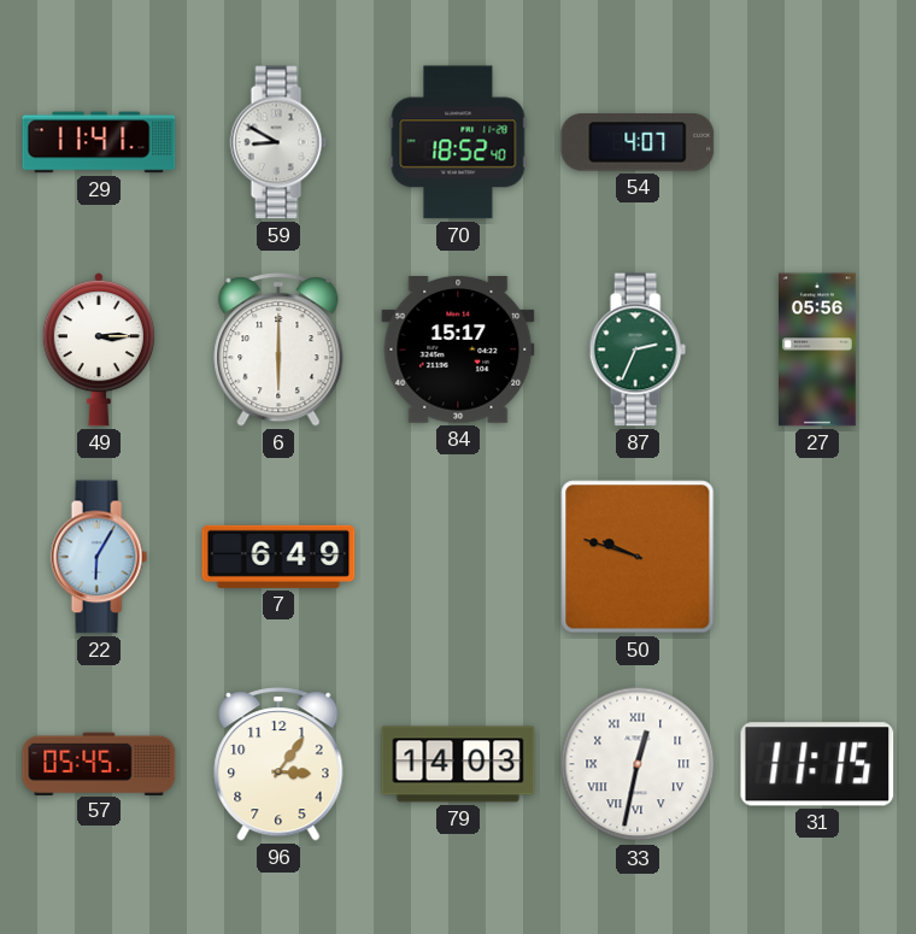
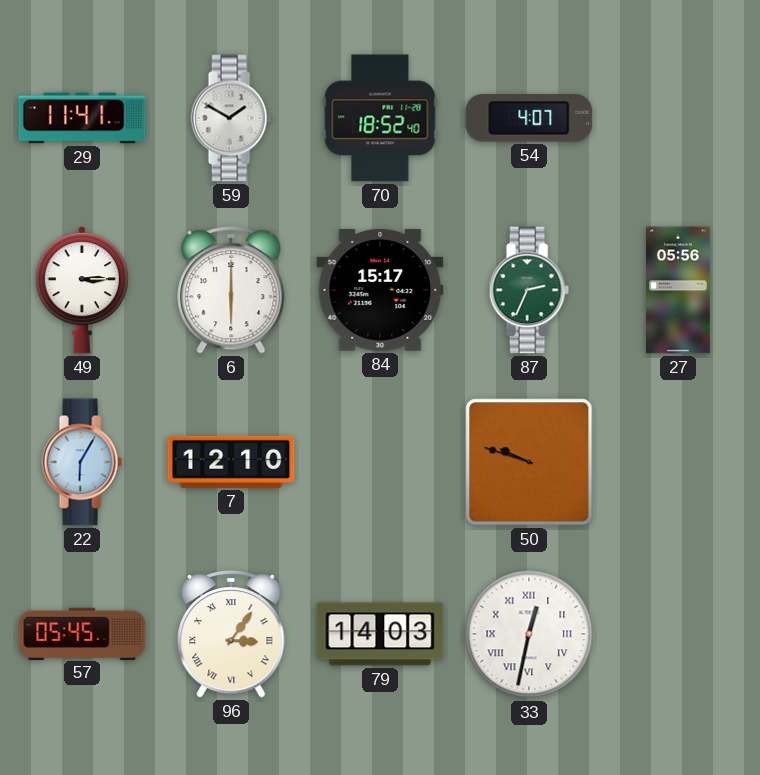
59: 8:50 -> 1:50 (231, 118)
7: 6:49 -> 12:10 (231, 462)
96 numerals: Arabic -> Roman (231, 634)
31: 11:15 -> none (817, 764)
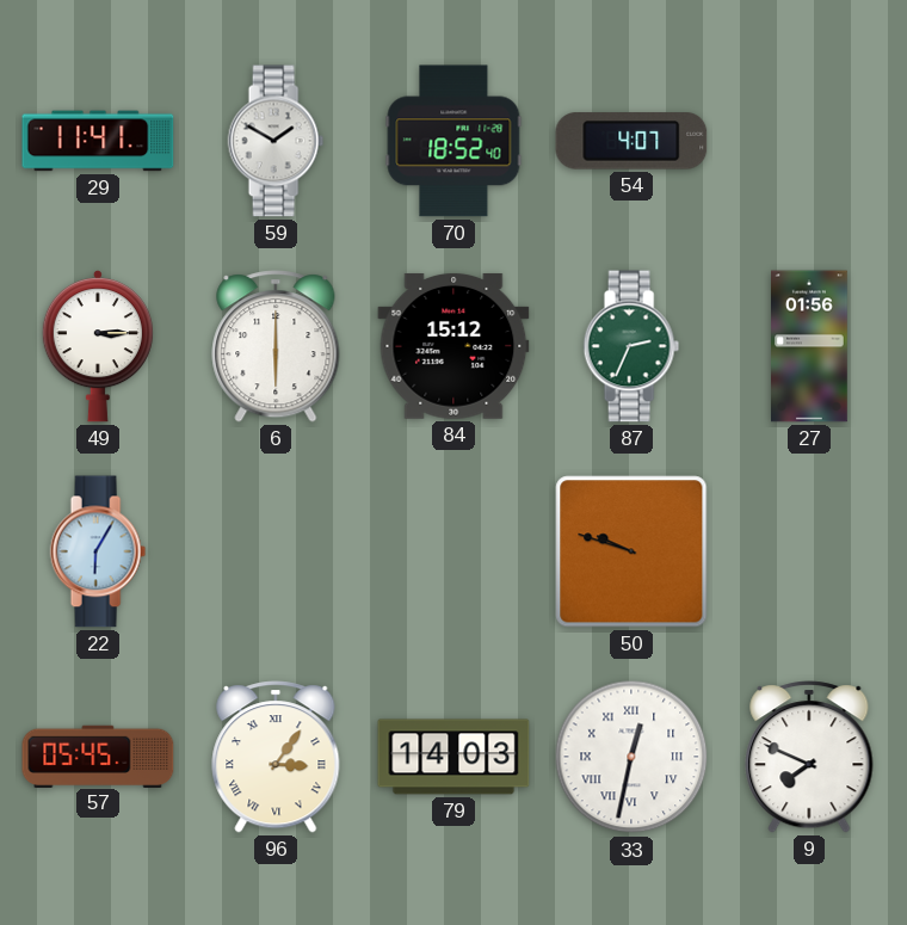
84: 15:17 -> 15:12 (453, 346)
27: 05:56 -> 01:56 (810, 346)
7: 12:10 -> none (231, 462)
9: none -> 7:49 (809, 757)
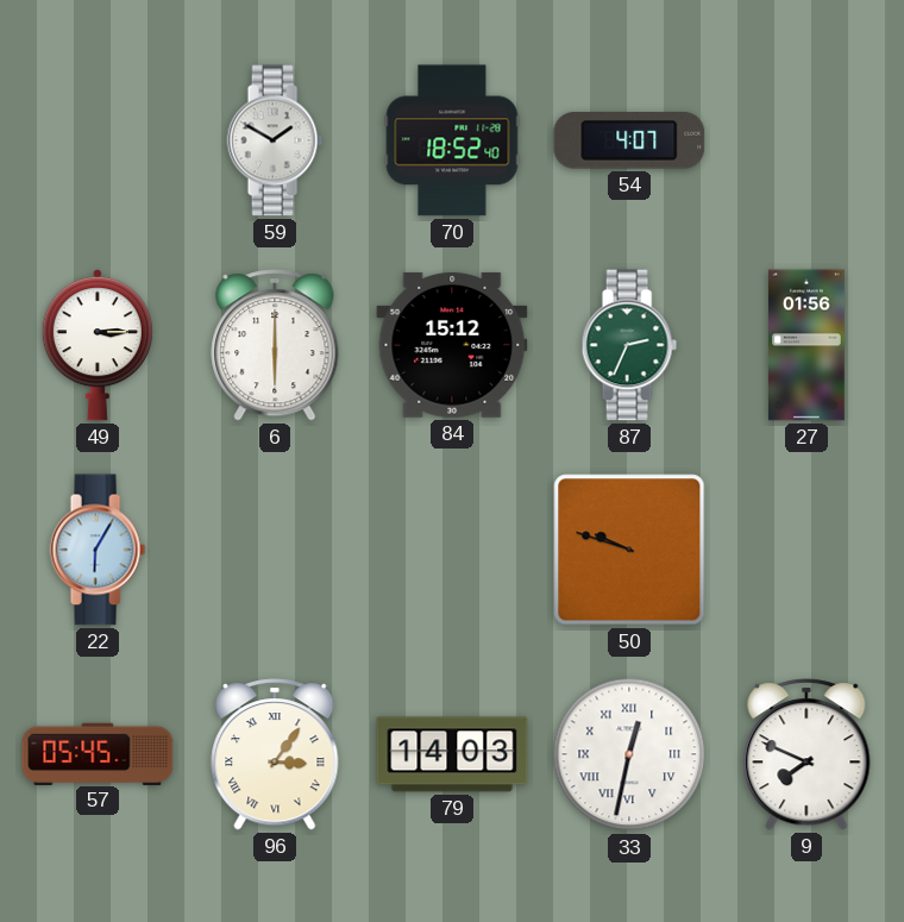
29: 11:41 -> none (98, 141)
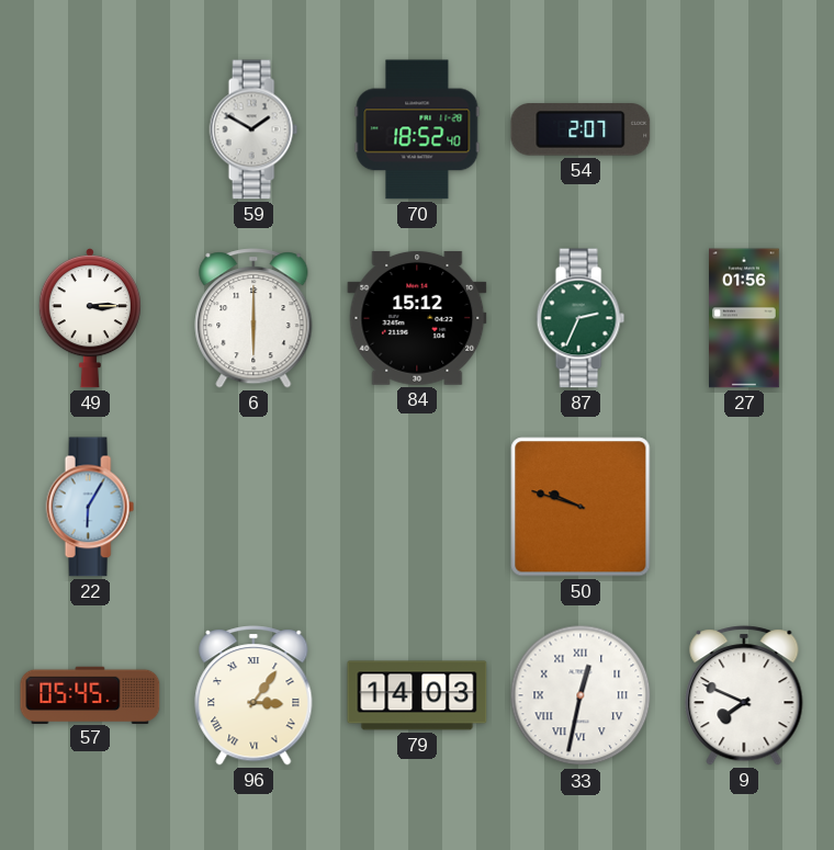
54: 4:07 -> 2:07 (581, 129)
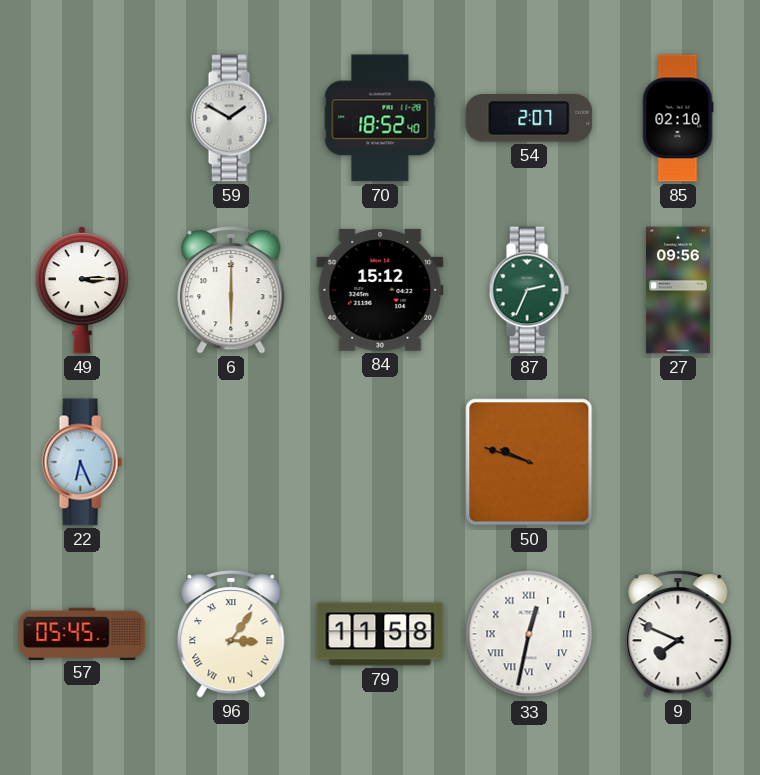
85: none -> 02:10 (678, 118)
27: 01:56 -> 09:56 (679, 290)
22: 6:05 -> 6:26 (82, 462)
79: 14:03 -> 11:58 (380, 634)
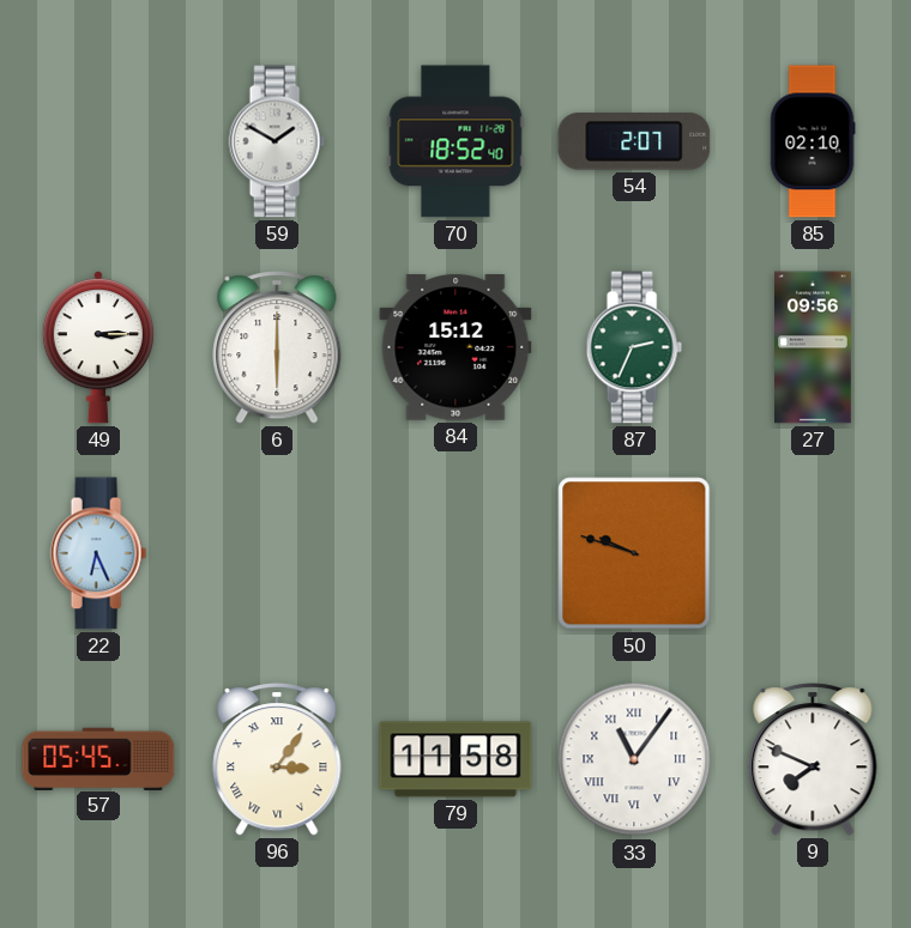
33: 12:32 -> 11:06 (634, 759)
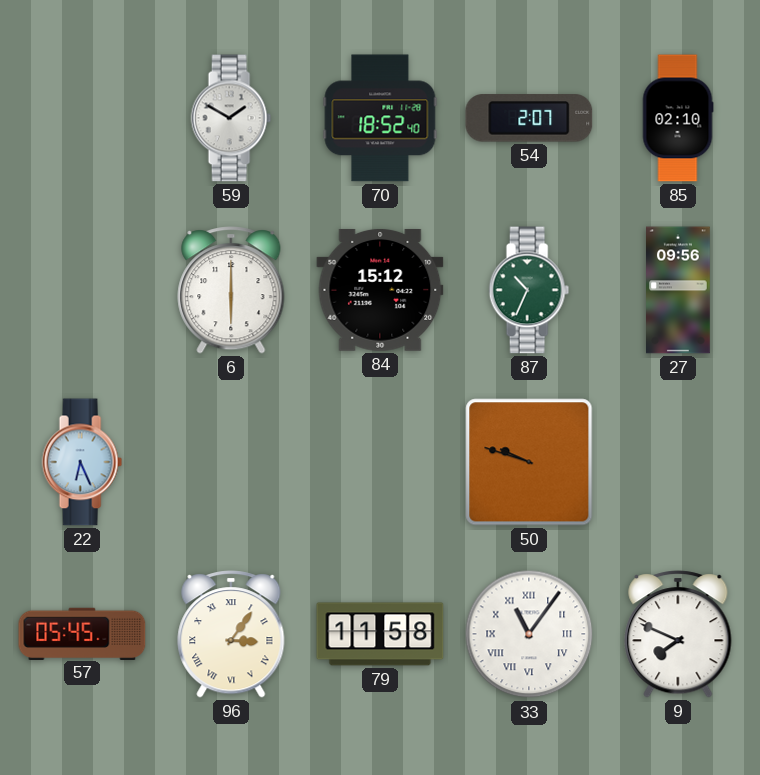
49: 3:15 -> none (98, 347)
87: 2:34 -> 10:34 (529, 290)
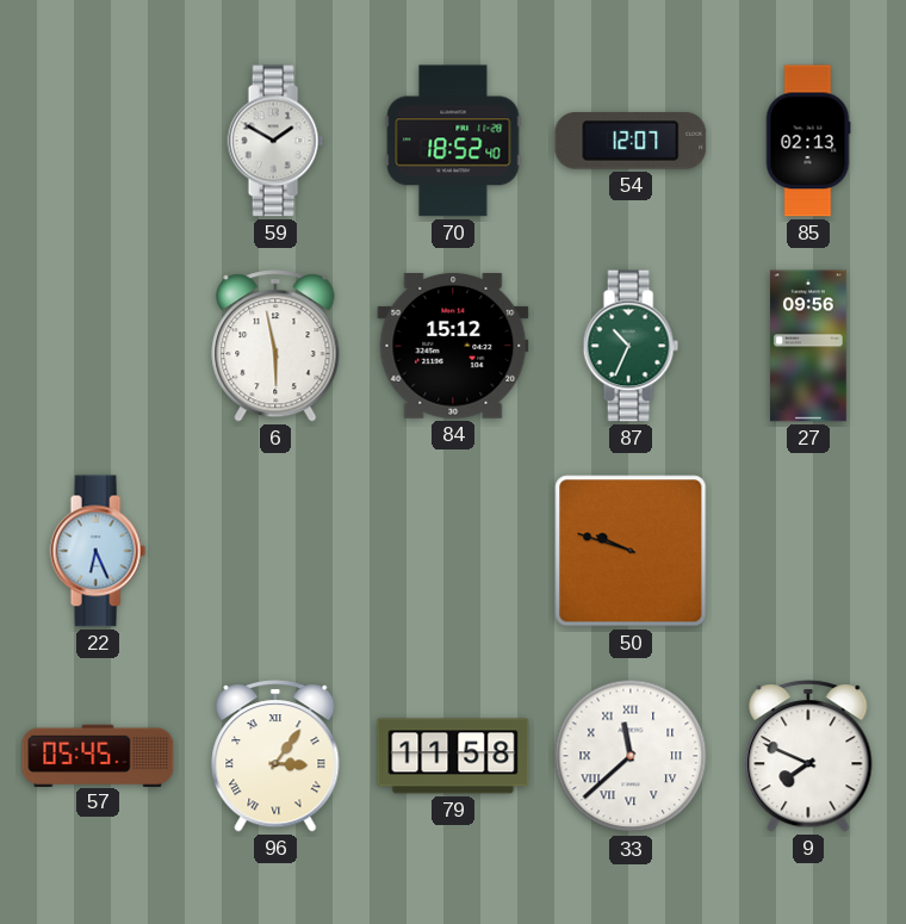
54: 2:07 -> 12:07 (631, 141)
85: 02:10 -> 02:13 (808, 141)
6: 6:00 -> 5:58 (275, 346)
33: 11:06 -> 11:38 (631, 756)
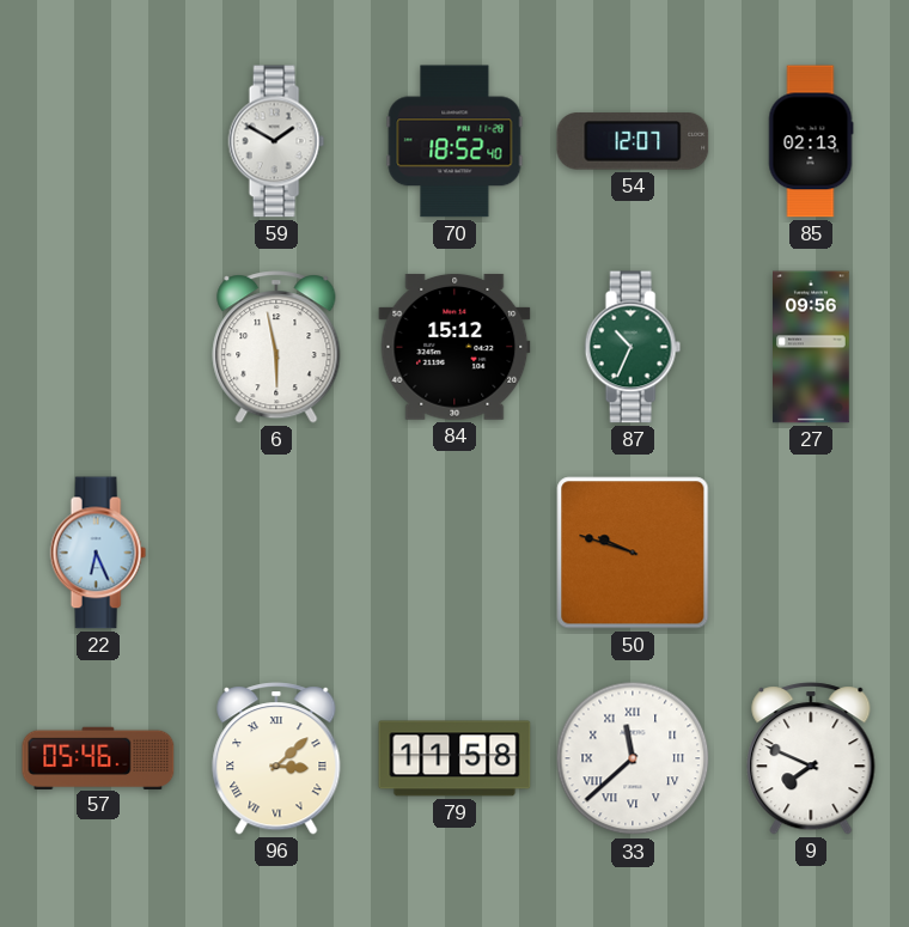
57: 05:45 -> 05:46 (98, 757)
96: 3:06 -> 3:08 (276, 758)
